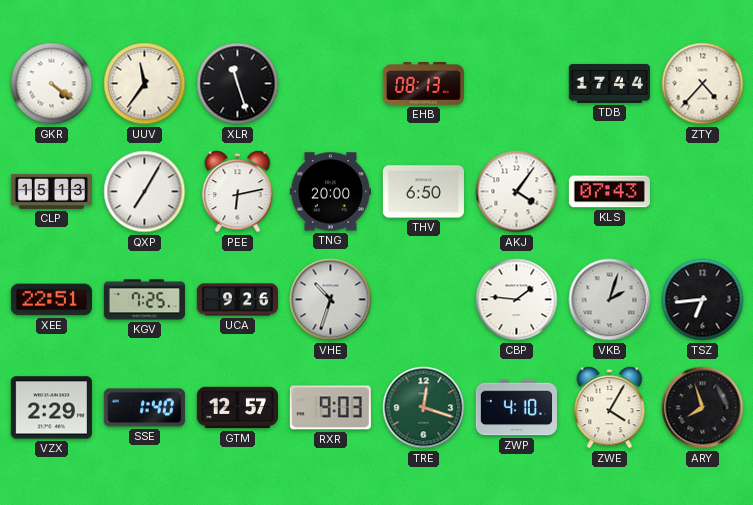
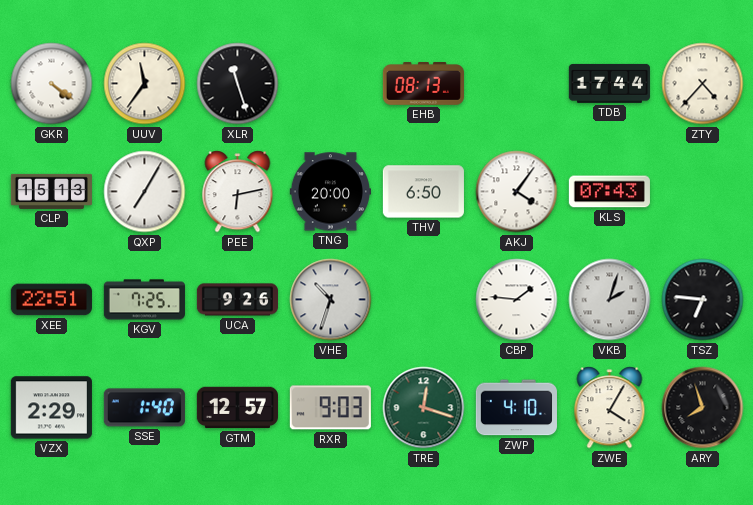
TSZ: 6:44 -> 6:46 (703, 300)
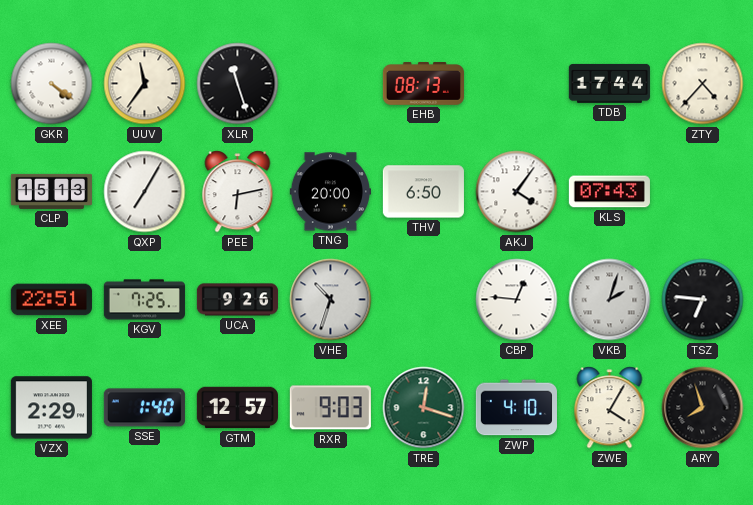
CBP: 1:46 -> 12:46 (517, 300)
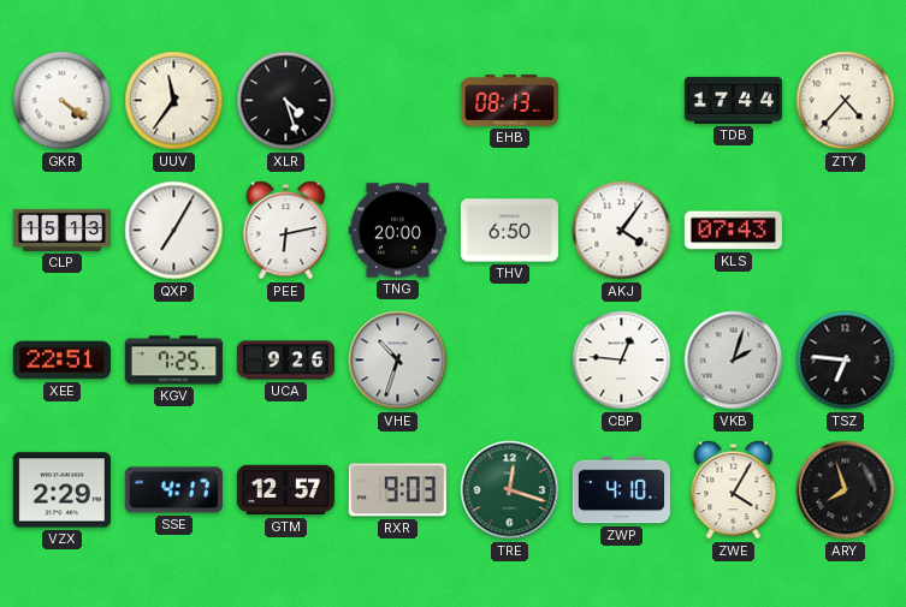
XLR: 11:27 -> 4:27 (286, 101)
SSE: 1:40 -> 4:17 (173, 490)
